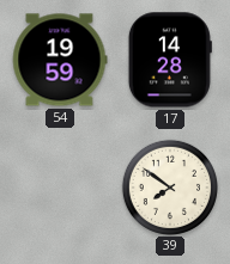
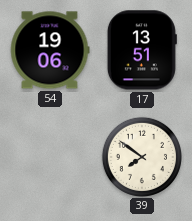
54: 19:59 -> 19:06 (50, 50)
17: 14:28 -> 13:51 (142, 50)
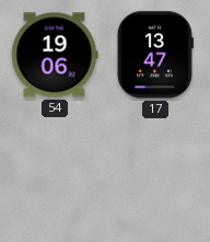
17: 13:51 -> 13:47 (155, 55)
39: 7:51 -> none (141, 156)
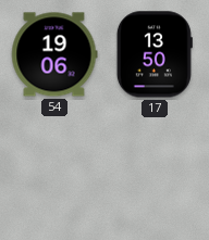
17: 13:47 -> 13:50 (155, 54)
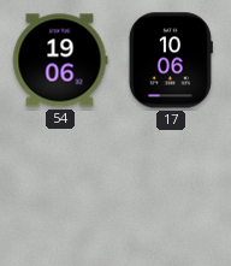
17: 13:50 -> 10:06 (171, 60)
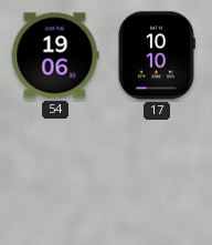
17: 10:06 -> 10:10 (157, 55)
